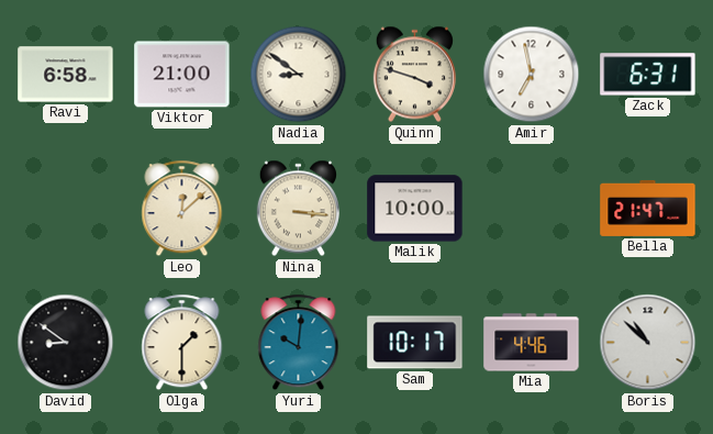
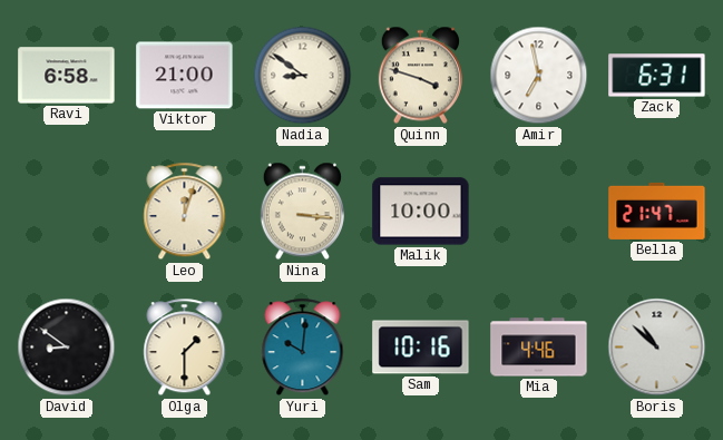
Leo: 12:08 -> 12:03 (185, 212)
Sam: 10:17 -> 10:16 (421, 348)
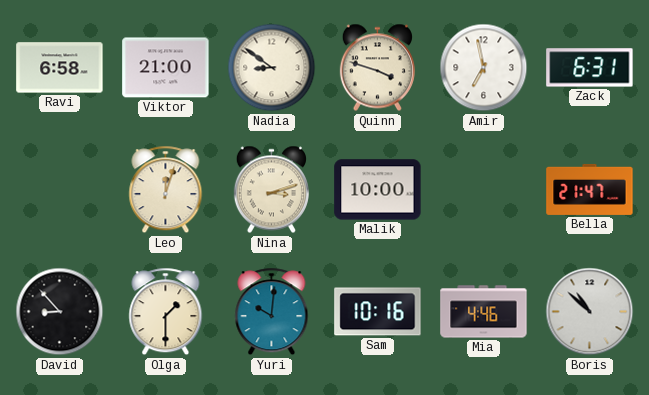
Nina: 3:16 -> 3:12 (271, 190)
David: 8:51 -> 8:53 (60, 312)
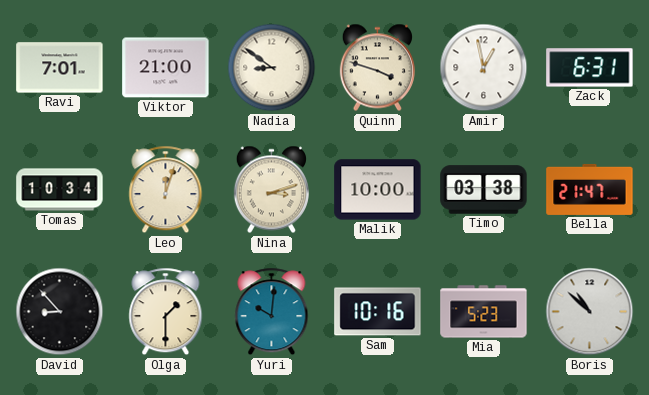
Ravi: 6:58 -> 7:01 (60, 68)
Amir: 6:58 -> 12:58 (484, 68)
Tomas: none -> 10:34 (60, 190)
Timo: none -> 03:38 (484, 190)
Mia: 4:46 -> 5:23 (484, 312)
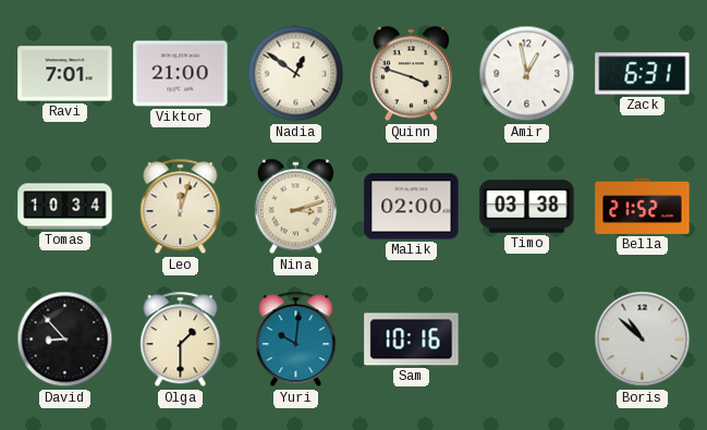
Nadia: 8:51 -> 12:51 (296, 74)
Malik: 10:00 -> 02:00 (412, 207)
Bella: 21:47 -> 21:52 (643, 206)
Mia: 5:23 -> none (484, 312)
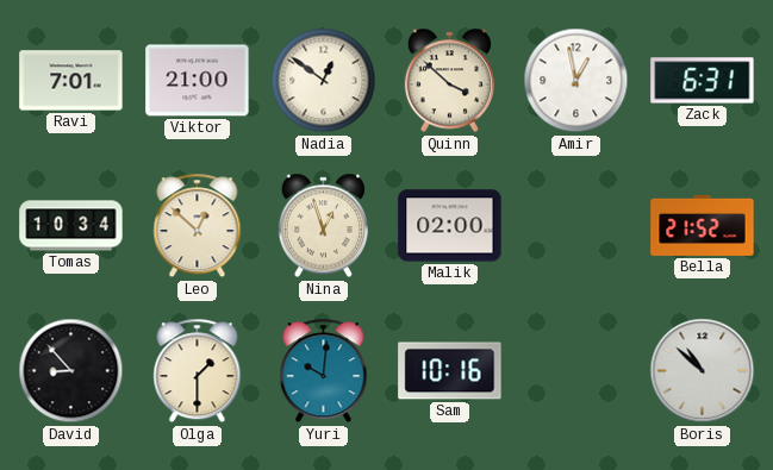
Quinn: 3:48 -> 3:52 (449, 81)
Leo: 12:03 -> 12:52 (198, 226)
Nina: 3:12 -> 12:57 (323, 226)
Timo: 03:38 -> none (527, 207)
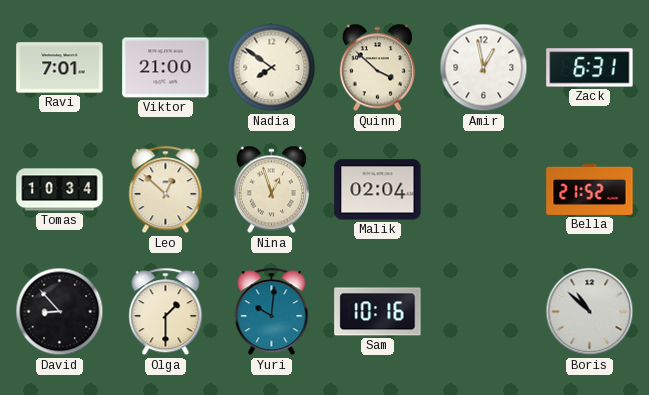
Nadia: 12:51 -> 7:51 (272, 68)
Malik: 02:00 -> 02:04 (378, 190)
